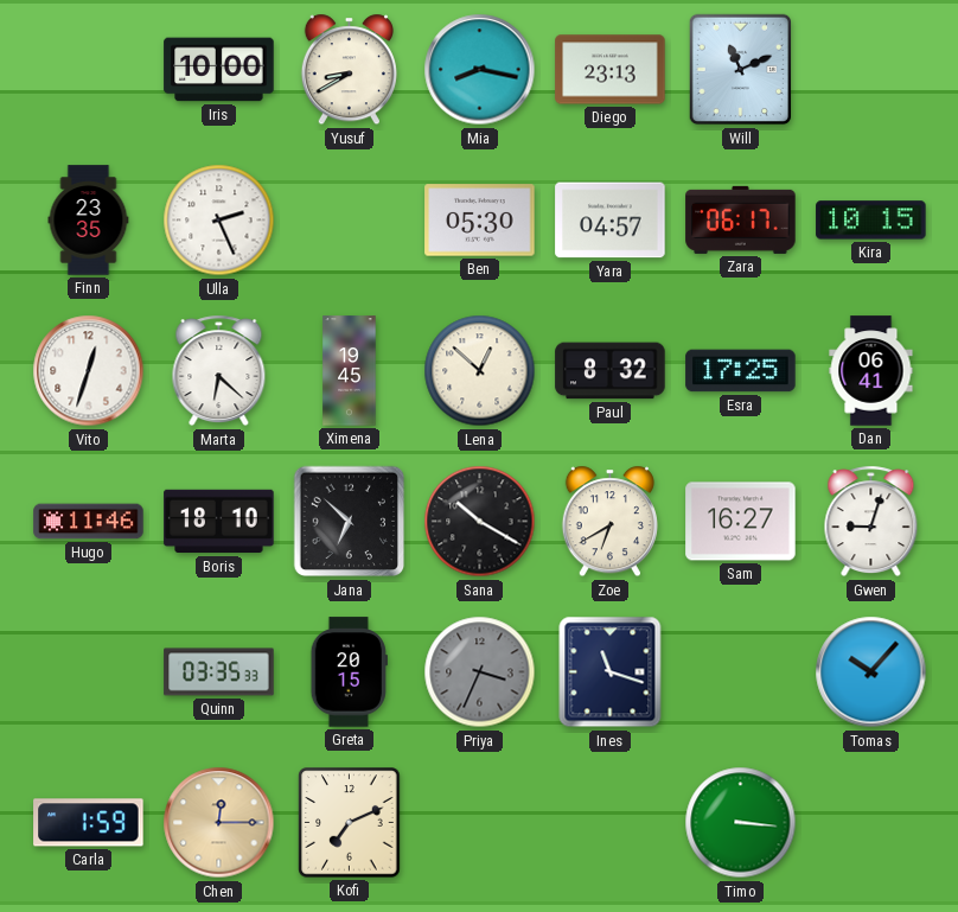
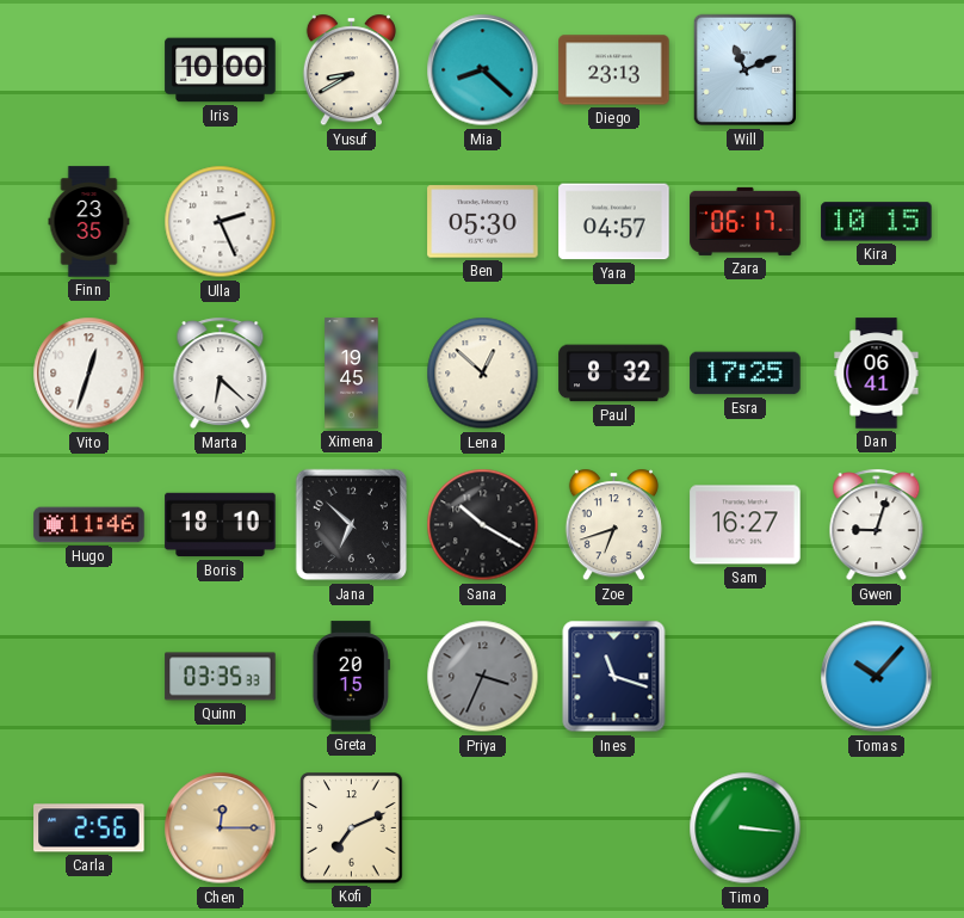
Mia: 8:17 -> 8:22 (483, 70)
Zoe: 6:40 -> 6:42 (613, 525)
Carla: 1:59 -> 2:56 (89, 828)
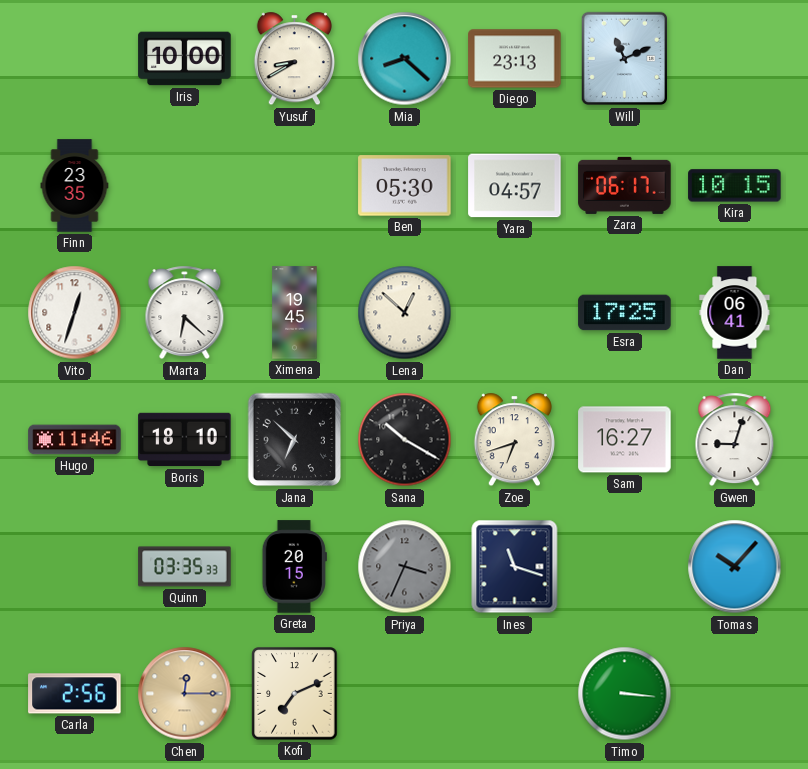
Ulla: 2:26 -> none (221, 222)
Paul: 8:32 -> none (614, 374)
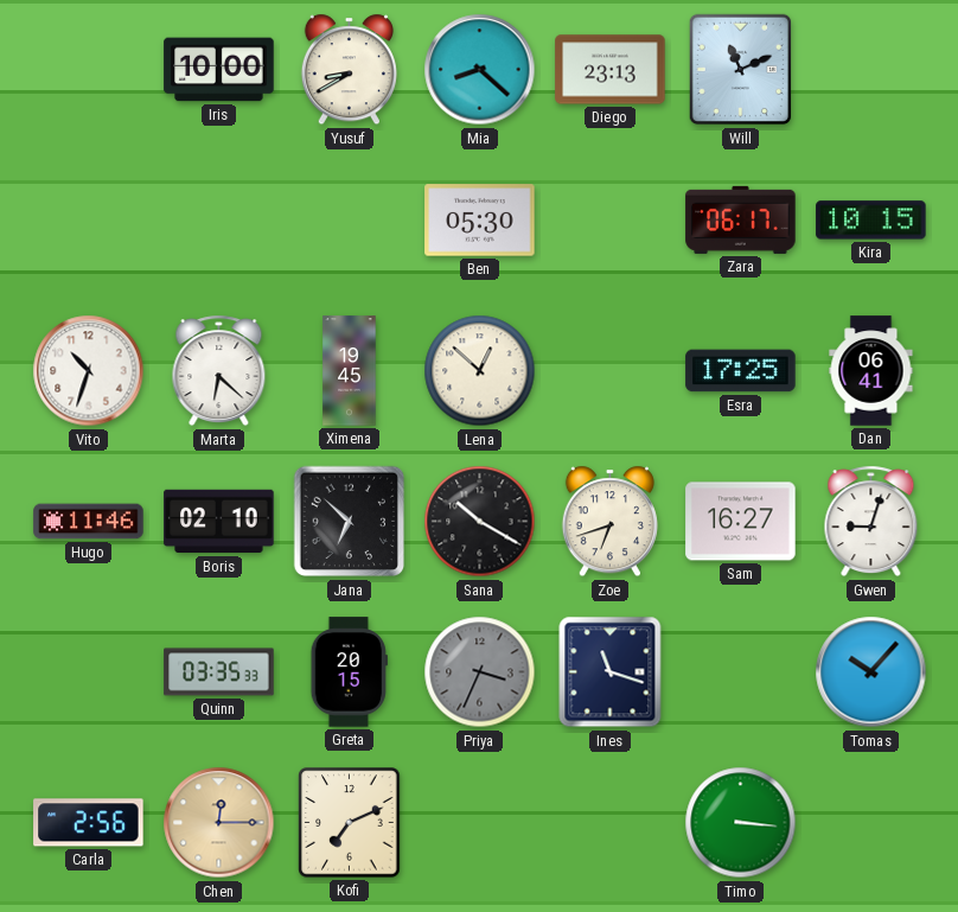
Finn: 23:35 -> none (75, 186)
Yara: 04:57 -> none (515, 186)
Vito: 12:33 -> 10:33 (89, 371)
Boris: 18:10 -> 02:10 (219, 522)
